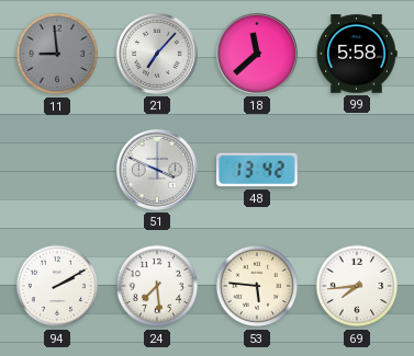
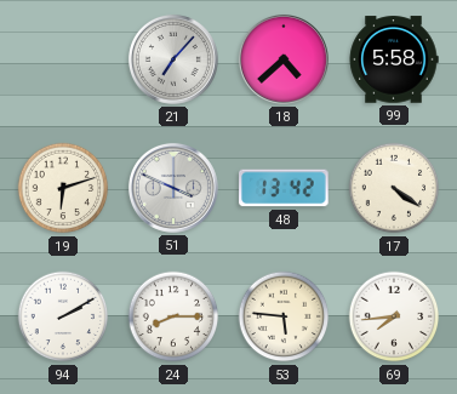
11: 8:59 -> none (57, 54)
18: 11:38 -> 4:38 (284, 59)
19: none -> 6:12 (63, 188)
17: none -> 4:21 (394, 188)
24: 7:29 -> 8:15 (173, 316)
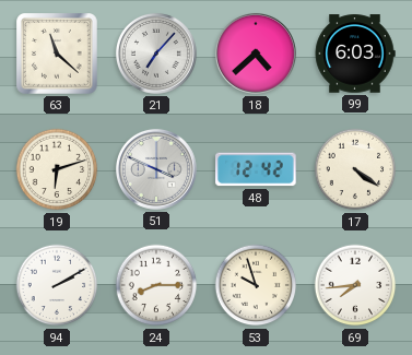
63: none -> 11:22 (58, 55)
99: 5:58 -> 6:03 (355, 54)
48: 13:42 -> 12:42 (256, 169)
53: 5:46 -> 9:57 (256, 285)
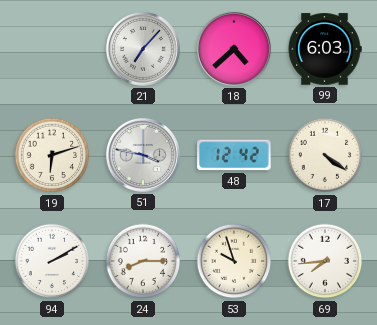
63: 11:22 -> none (58, 55)
51: 3:49 -> 3:47 (143, 155)
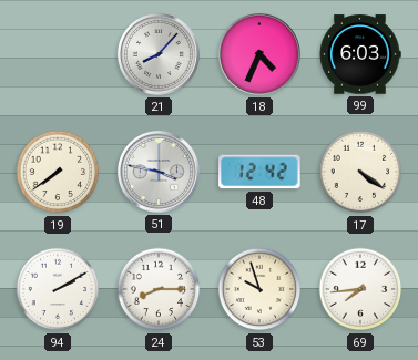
21: 7:07 -> 8:07 (159, 54)
18: 4:38 -> 4:34 (259, 54)
19: 6:12 -> 7:39 (58, 172)
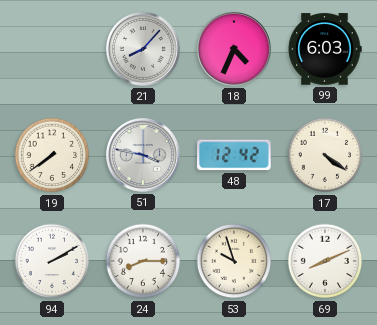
69: 7:44 -> 8:11 (325, 261)
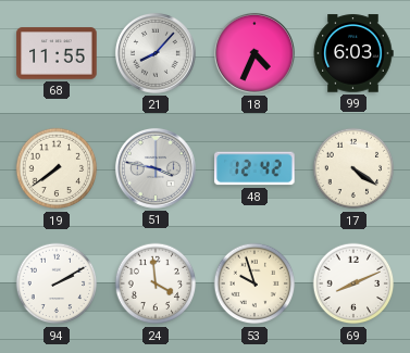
68: none -> 11:55 (57, 53)
24: 8:15 -> 3:59 (156, 283)
